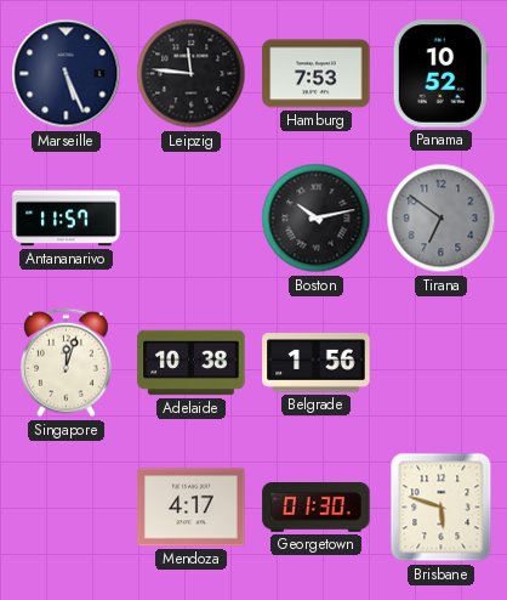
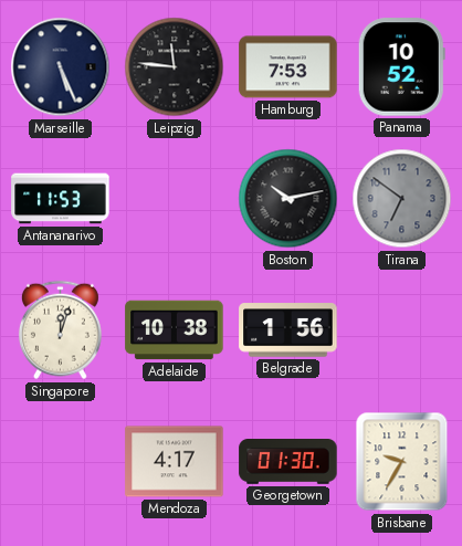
Antananarivo: 11:57 -> 11:53 (61, 199)
Brisbane: 5:48 -> 9:35 (402, 462)
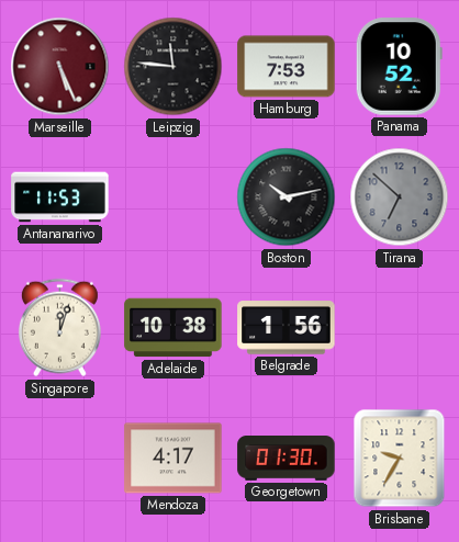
Marseille dial: navy -> burgundy (60, 67)
Tirana: 6:51 -> 6:52 (400, 197)
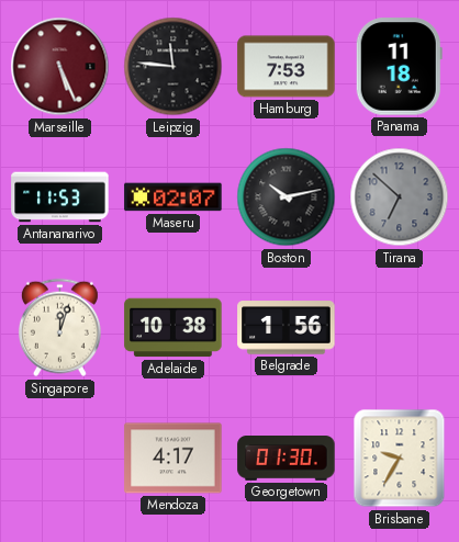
Panama: 10:52 -> 11:18 (399, 67)
Maseru: none -> 02:07 (173, 197)
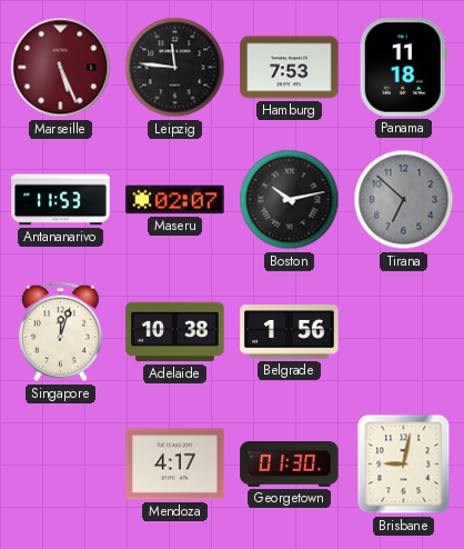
Brisbane: 9:35 -> 9:02 (404, 465)
